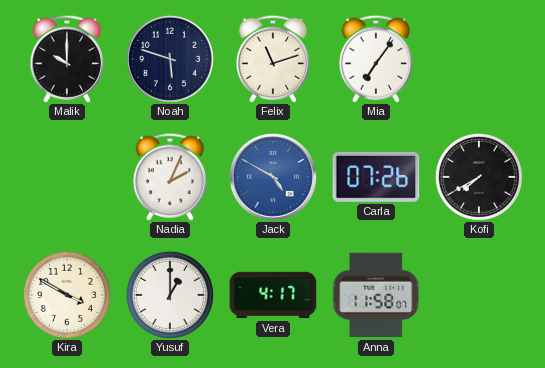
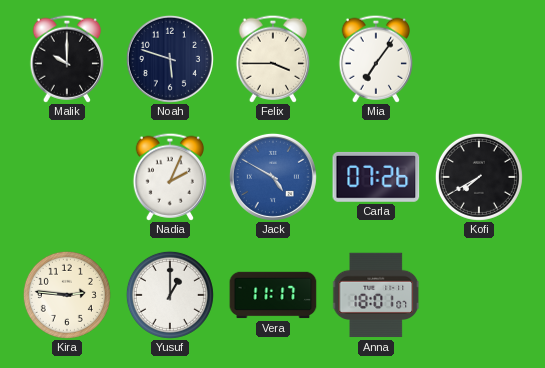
Felix: 11:12 -> 3:45 (272, 59)
Kira: 3:50 -> 2:46 (67, 295)
Vera: 4:17 -> 11:17 (273, 295)
Anna: 11:58 -> 18:01 (376, 295)
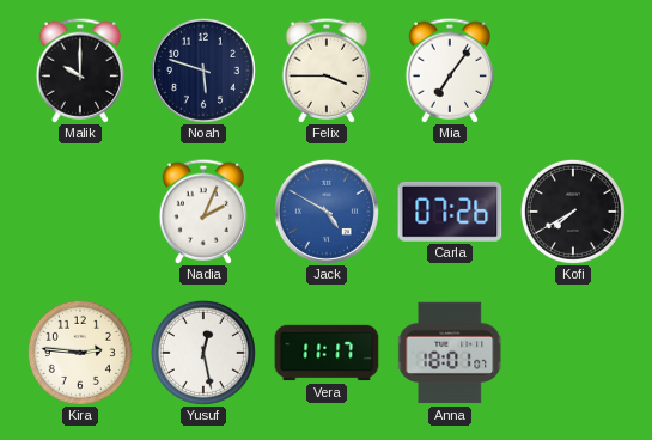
Yusuf: 1:00 -> 12:28 (203, 353)
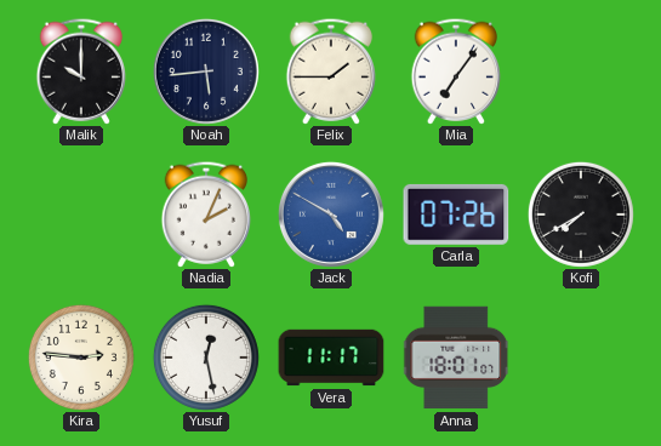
Noah: 5:48 -> 5:44 (206, 72)
Felix: 3:45 -> 1:45 (330, 72)
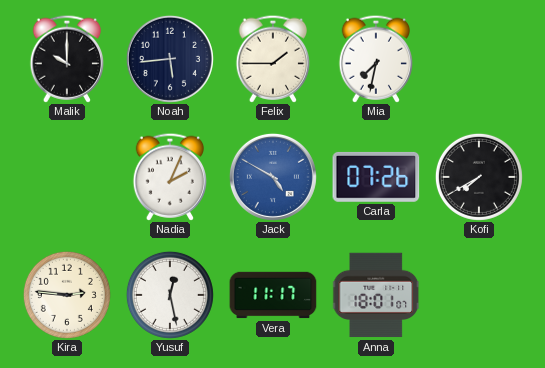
Mia: 7:06 -> 7:32 (375, 59)
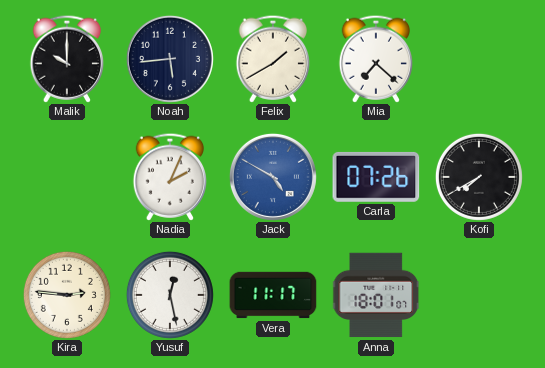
Felix: 1:45 -> 1:40 (272, 59)
Mia: 7:32 -> 7:22 (375, 59)
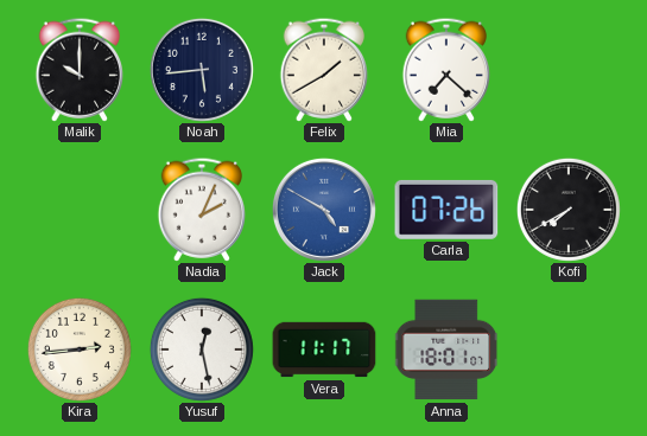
Kira: 2:46 -> 2:44 (80, 350)
